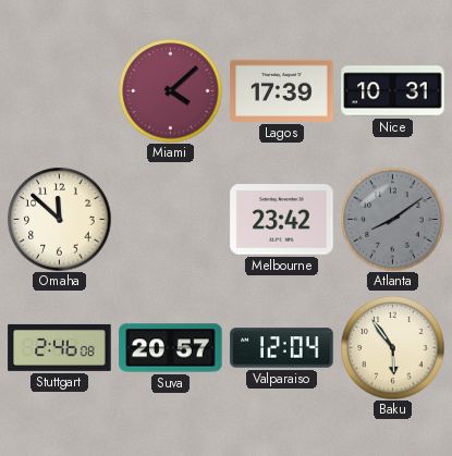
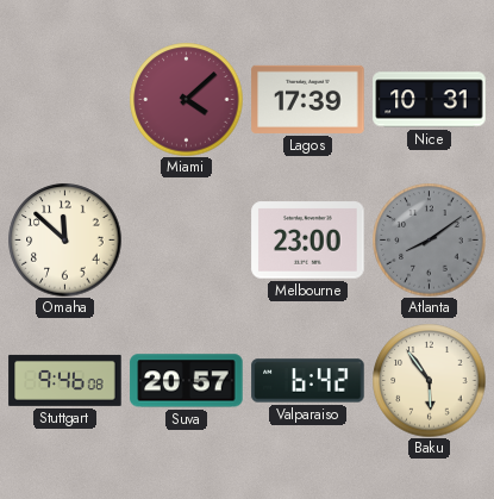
Melbourne: 23:42 -> 23:00 (308, 241)
Stuttgart: 2:46 -> 9:46 (65, 380)
Valparaiso: 12:04 -> 6:42 (308, 381)
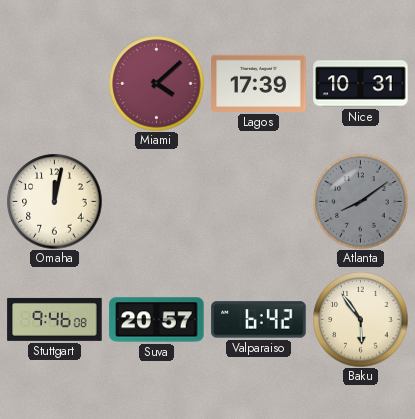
Omaha: 11:52 -> 12:02 (54, 201)
Melbourne: 23:00 -> none (308, 241)
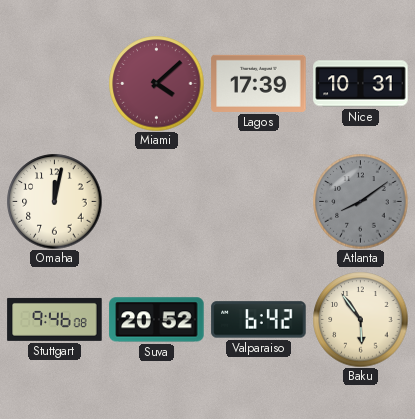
Suva: 20:57 -> 20:52 (157, 320)
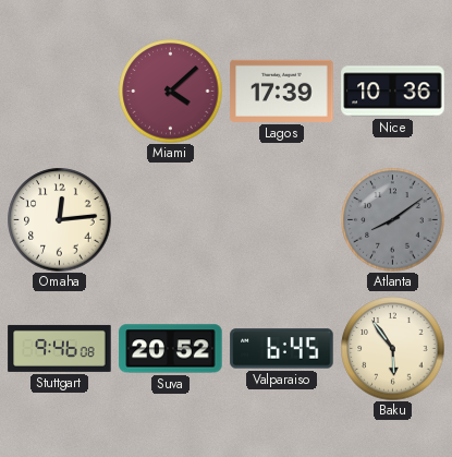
Nice: 10:31 -> 10:36 (393, 92)
Omaha: 12:02 -> 12:14 (59, 219)
Valparaiso: 6:42 -> 6:45 (282, 349)
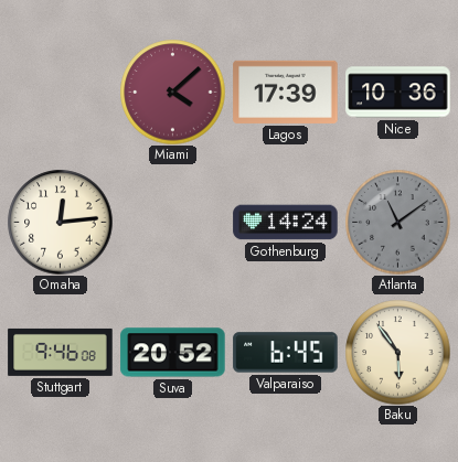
Gothenburg: none -> 14:24 (286, 223)
Atlanta: 8:09 -> 11:09 (397, 222)
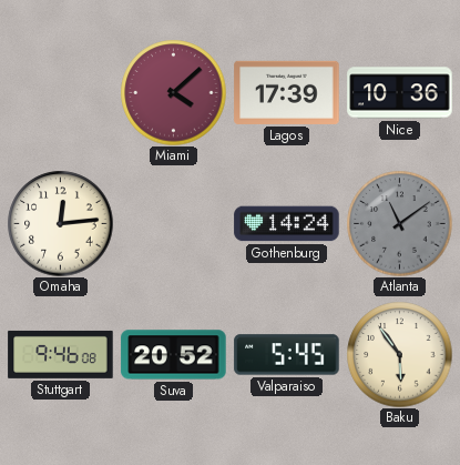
Valparaiso: 6:45 -> 5:45 (287, 355)
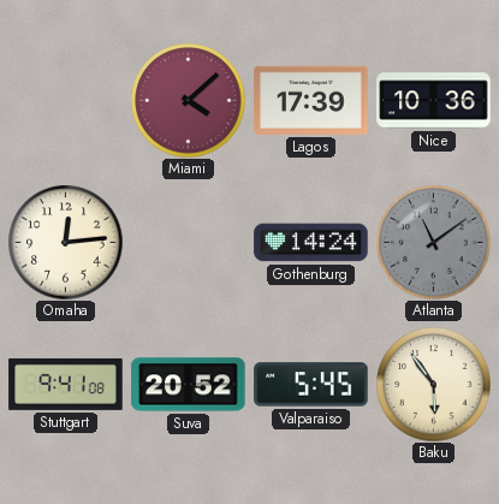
Stuttgart: 9:46 -> 9:41 (66, 384)
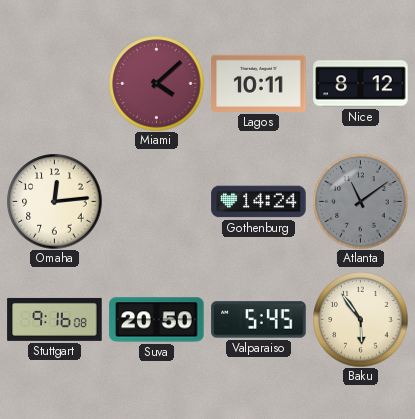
Lagos: 17:39 -> 10:11 (259, 83)
Nice: 10:36 -> 8:12 (361, 84)
Stuttgart: 9:41 -> 9:16 (55, 319)
Suva: 20:52 -> 20:50 (157, 320)
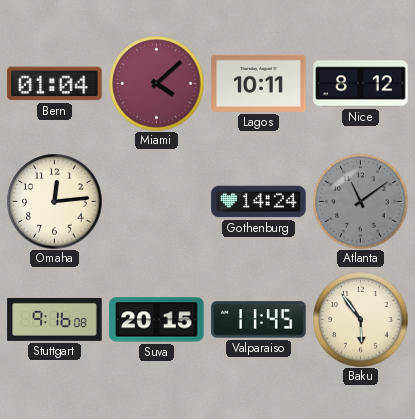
Bern: none -> 01:04 (55, 84)
Suva: 20:50 -> 20:15 (157, 320)
Valparaiso: 5:45 -> 11:45 (259, 320)
